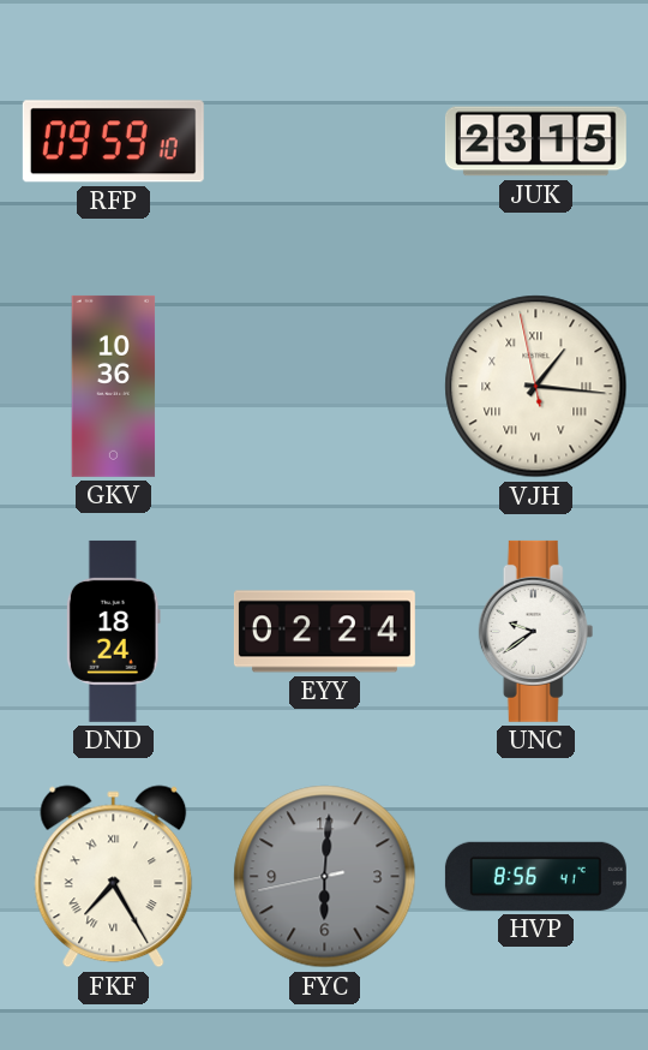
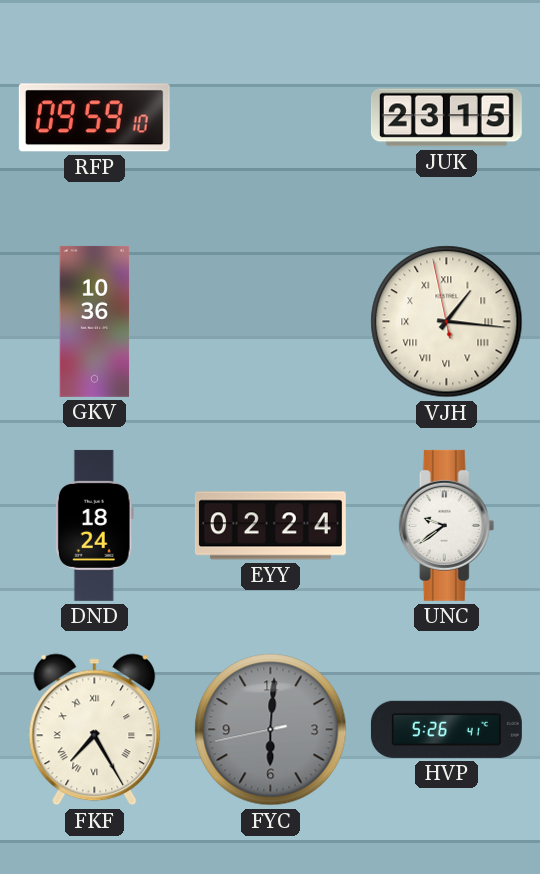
HVP: 8:56 -> 5:26 (446, 729)
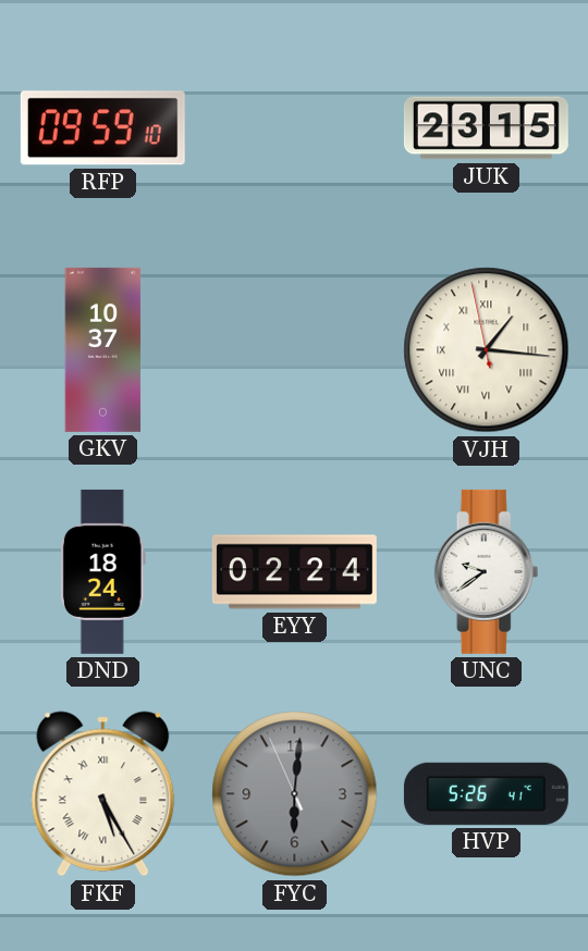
GKV: 10:36 -> 10:37 (103, 349)
FKF: 7:25 -> 5:25 (103, 794)
FYC: 6:00:43 -> 6:00:56 (295, 794)
